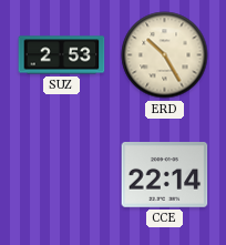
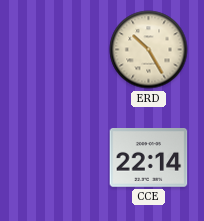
SUZ: 2:53 -> none (62, 55)
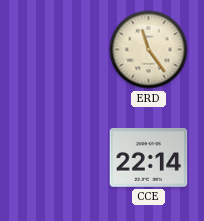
ERD: 10:25 -> 11:24 (149, 50)
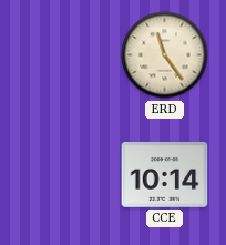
CCE: 22:14 -> 10:14 (165, 175)
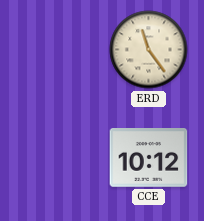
CCE: 10:14 -> 10:12 (149, 158)
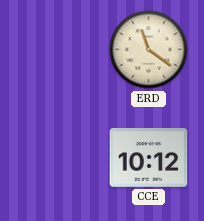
ERD: 11:24 -> 11:21 (149, 50)
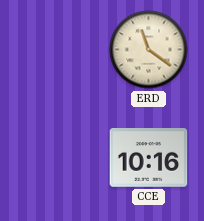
CCE: 10:12 -> 10:16 (149, 158)
